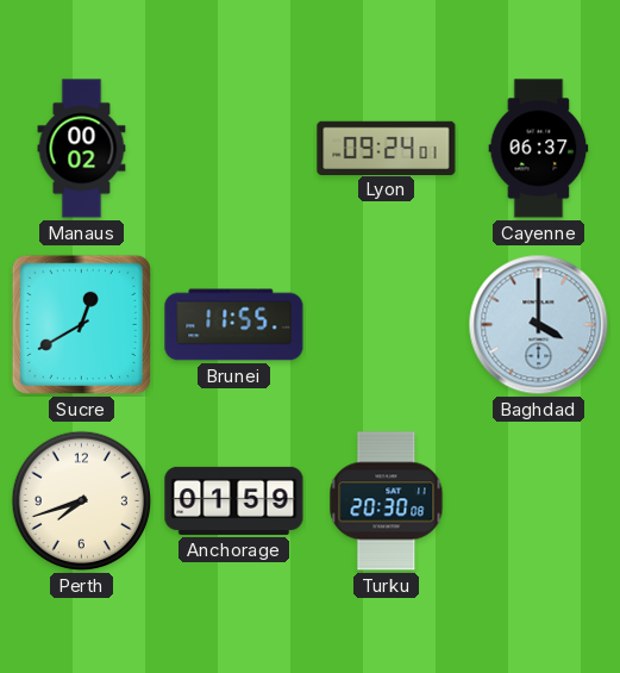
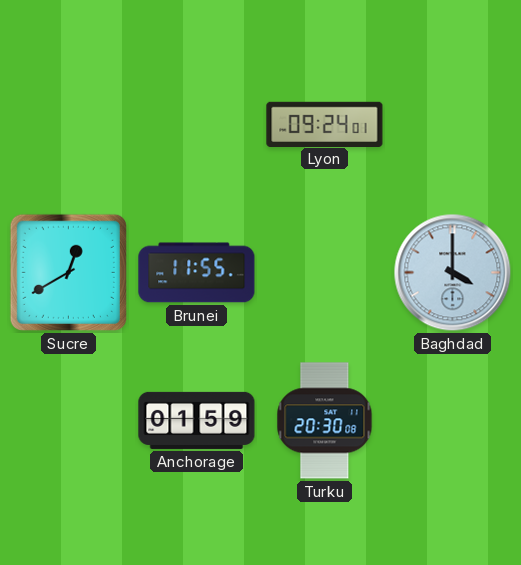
Manaus: 00:02 -> none (82, 149)
Cayenne: 06:37 -> none (539, 149)
Perth: 7:42 -> none (82, 501)
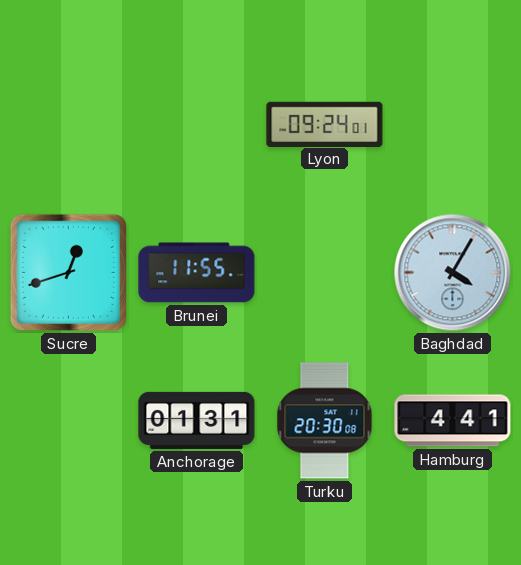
Sucre: 12:40 -> 12:42 (68, 272)
Baghdad: 4:00 -> 4:05 (453, 273)
Anchorage: 01:59 -> 01:31 (197, 420)
Hamburg: none -> 4:41 (453, 421)
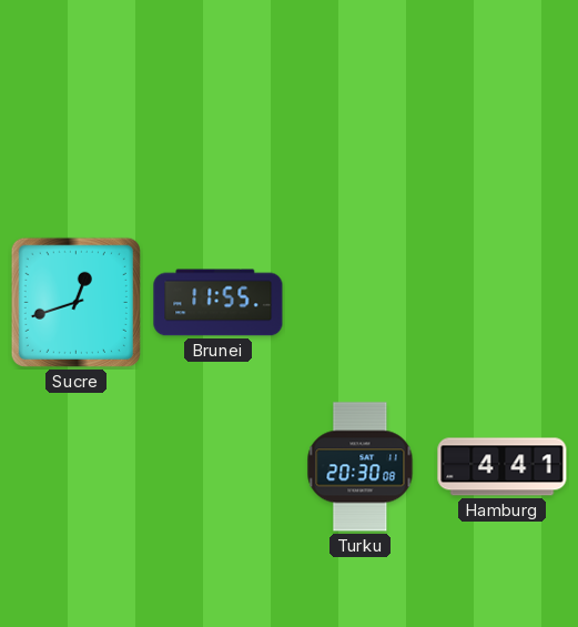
Lyon: 09:24 -> none (325, 124)
Baghdad: 4:05 -> none (453, 273)
Anchorage: 01:31 -> none (197, 420)
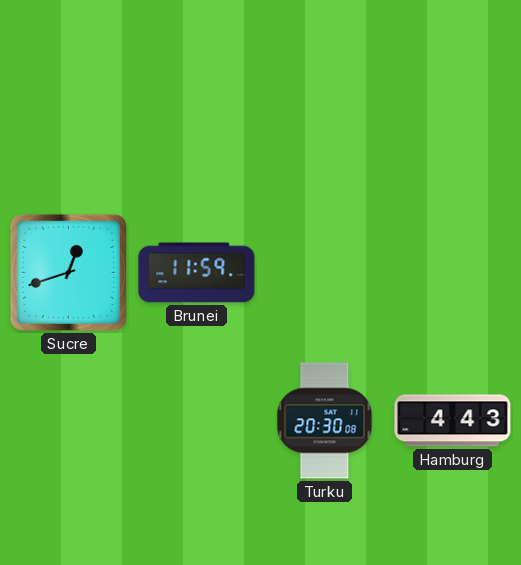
Brunei: 11:55 -> 11:59 (197, 273)
Hamburg: 4:41 -> 4:43 (453, 421)
